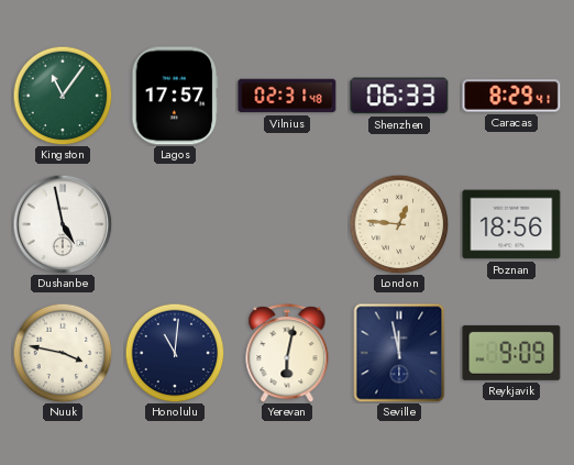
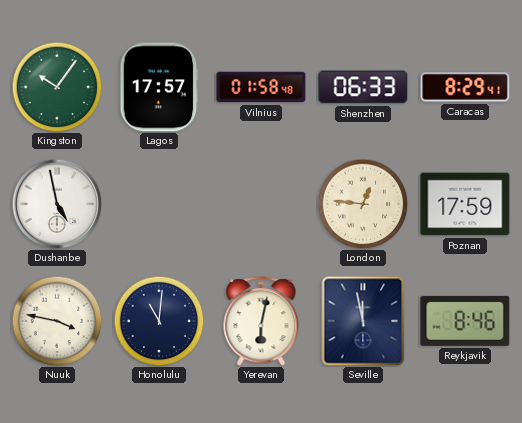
Kingston: 11:06 -> 10:06 (57, 87)
Vilnius: 02:31 -> 01:58 (261, 87)
Poznan: 18:56 -> 17:59 (465, 204)
Reykjavik: 9:09 -> 8:46 (465, 321)
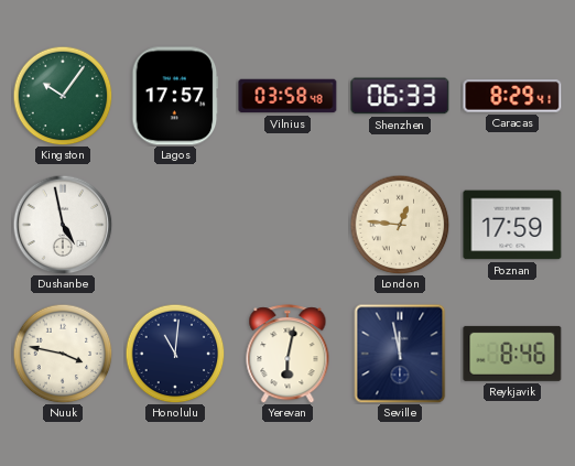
Vilnius: 01:58 -> 03:58 (287, 96)
